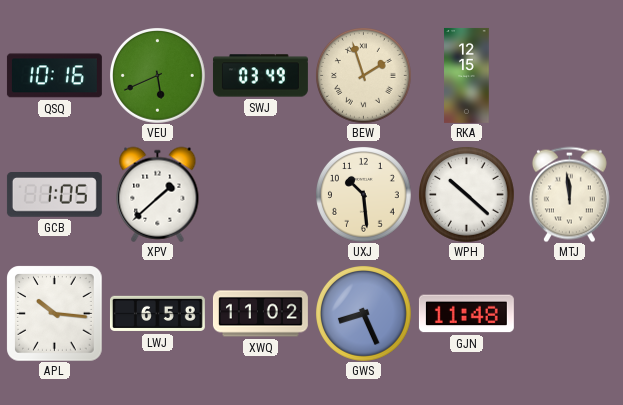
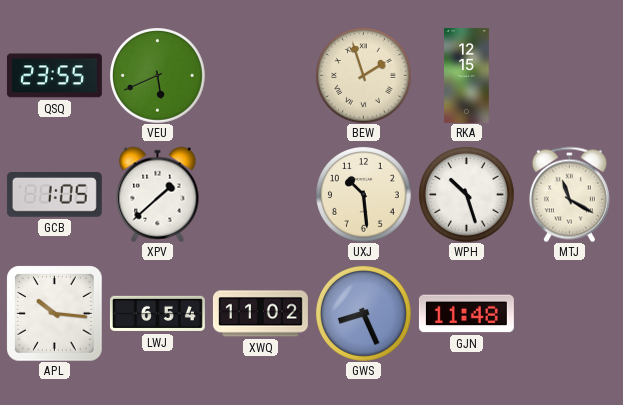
QSQ: 10:16 -> 23:55 (54, 76)
SWJ: 03:49 -> none (260, 76)
WPH: 10:22 -> 10:27 (467, 195)
MTJ: 11:59 -> 11:20 (569, 194)
LWJ: 6:58 -> 6:54 (157, 314)
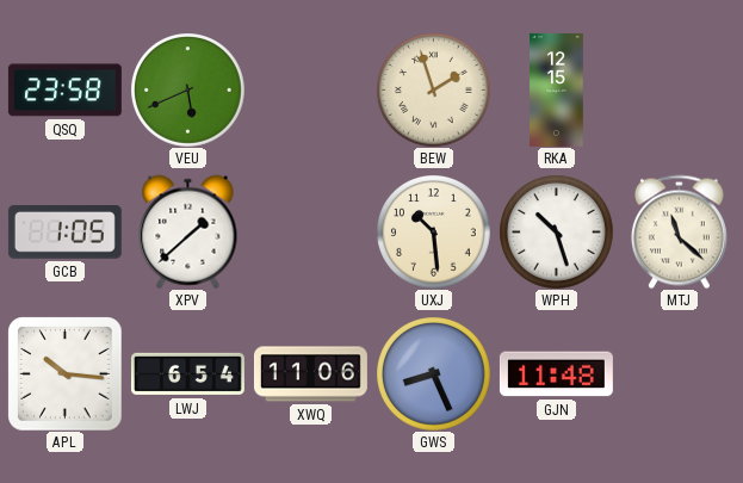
QSQ: 23:55 -> 23:58 (64, 91)
MTJ: 11:20 -> 11:22 (679, 231)
XWQ: 11:02 -> 11:06 (310, 374)
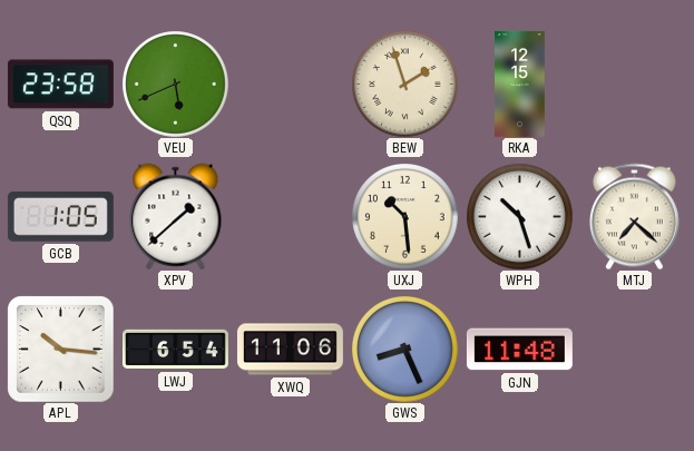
MTJ: 11:22 -> 7:22 (634, 216)
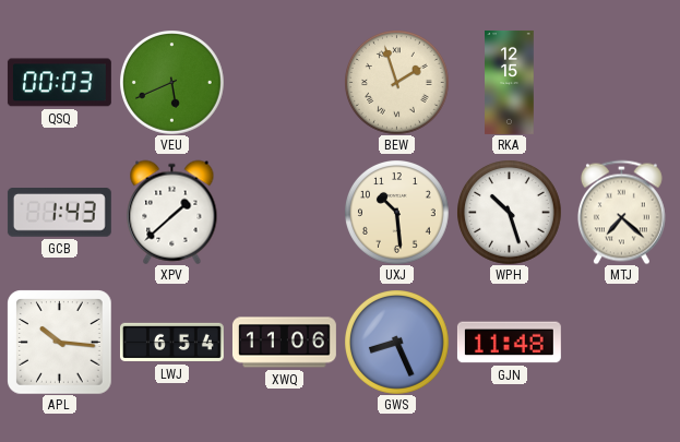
QSQ: 23:58 -> 00:03 (59, 83)
GCB: 1:05 -> 1:43 (59, 213)
